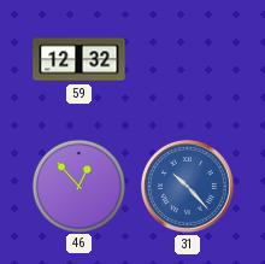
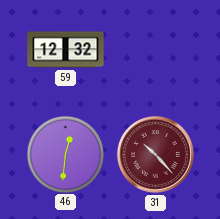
46: 12:53 -> 12:31 (65, 154)
31 dial: blue -> burgundy (155, 155)
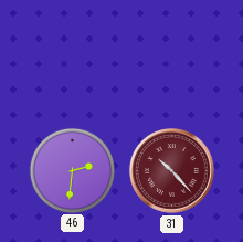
59: 12:32 -> none (66, 50)
46: 12:31 -> 2:31 (72, 170)
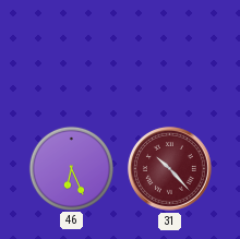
46: 2:31 -> 6:26 (71, 168)
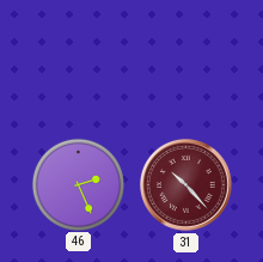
46: 6:26 -> 2:26 (78, 184)
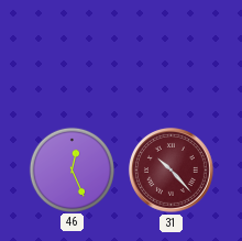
46: 2:26 -> 12:26 (71, 169)
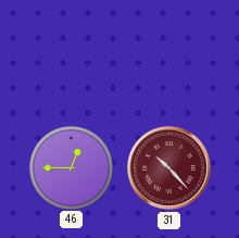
46: 12:26 -> 12:45 (71, 167)
